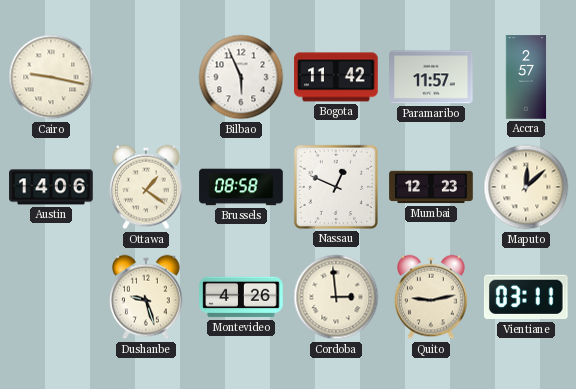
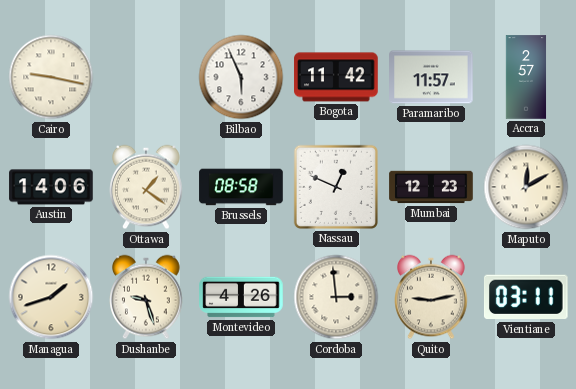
Maputo: 12:08 -> 12:10 (526, 187)
Managua: none -> 1:42 (51, 297)
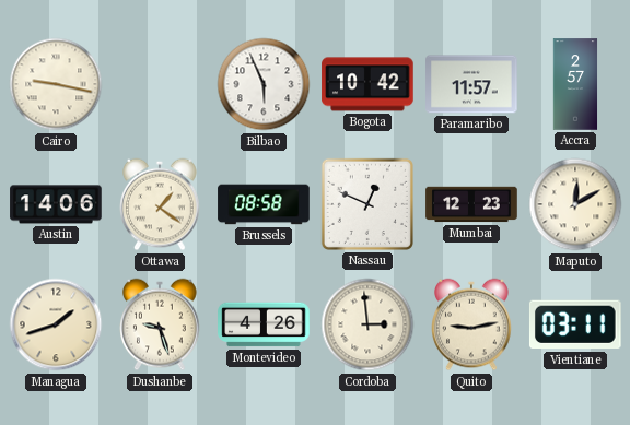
Bogota: 11:42 -> 10:42 (367, 84)
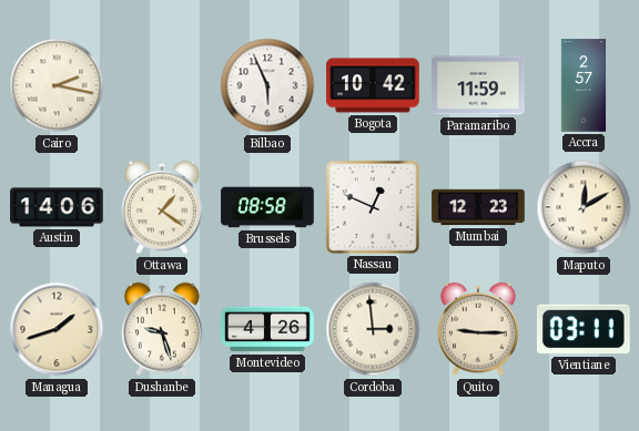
Cairo: 9:17 -> 2:17 (57, 85)
Paramaribo: 11:57 -> 11:59 (478, 85)
Quito: 9:13 -> 9:15 (478, 329)
